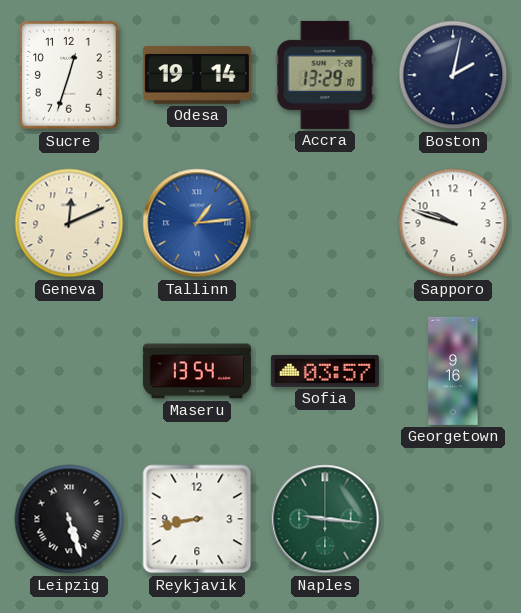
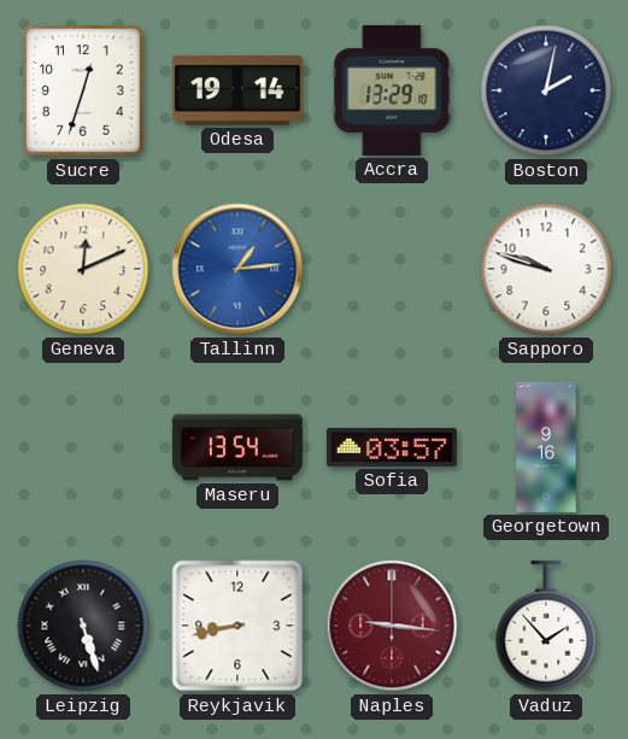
Naples dial: green -> burgundy (392, 626)
Vaduz: none -> 1:53 (546, 626)
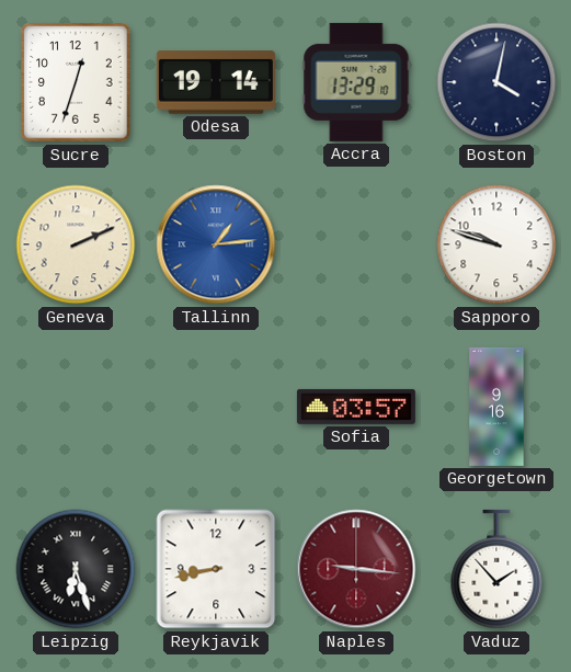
Boston: 2:02 -> 4:02 (496, 82)
Geneva: 12:11 -> 2:11 (76, 244)
Maseru: 13:54 -> none (237, 447)
Leipzig: 5:27 -> 6:27 (76, 569)
